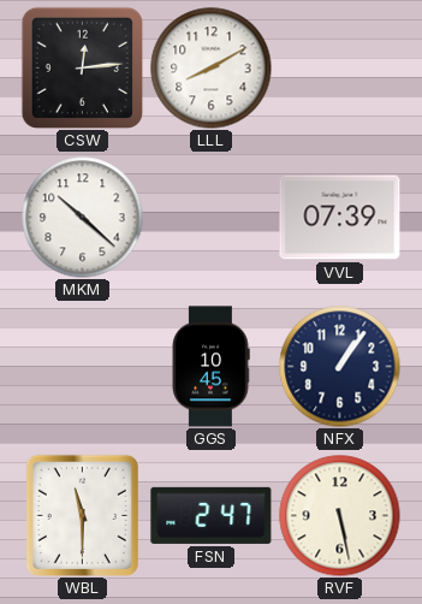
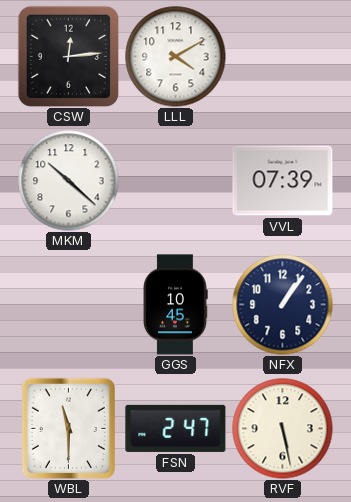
LLL: 8:10 -> 4:10 (176, 57)
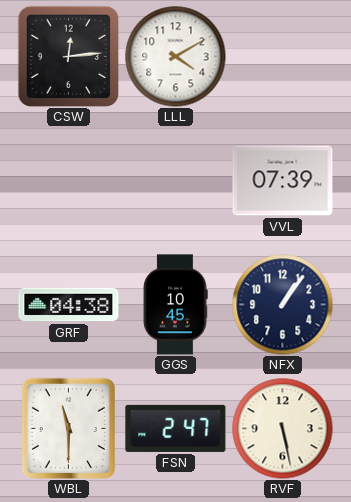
MKM: 10:22 -> none (69, 181)
GRF: none -> 04:38 (69, 305)
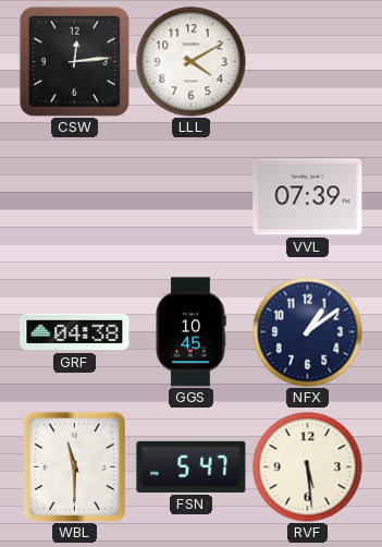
NFX: 1:06 -> 1:09 (308, 332)
FSN: 2:47 -> 5:47 (192, 466)
RVF: 5:28 -> 5:29 (308, 467)
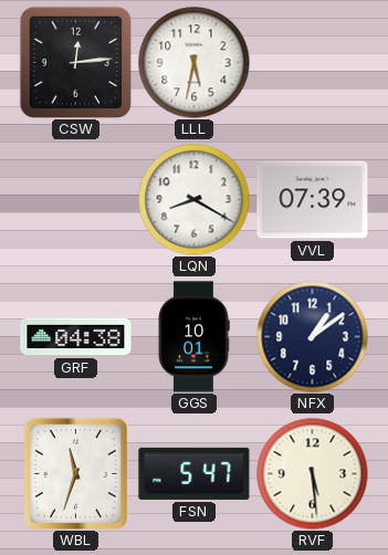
LLL: 4:10 -> 5:32 (195, 63)
LQN: none -> 8:20 (195, 200)
GGS: 10:45 -> 10:01 (193, 337)
WBL: 11:30 -> 11:33 (75, 473)
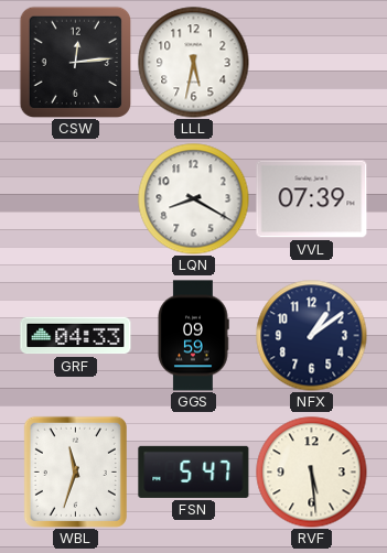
GRF: 04:38 -> 04:33 (76, 336)
GGS: 10:01 -> 09:59 (193, 336)
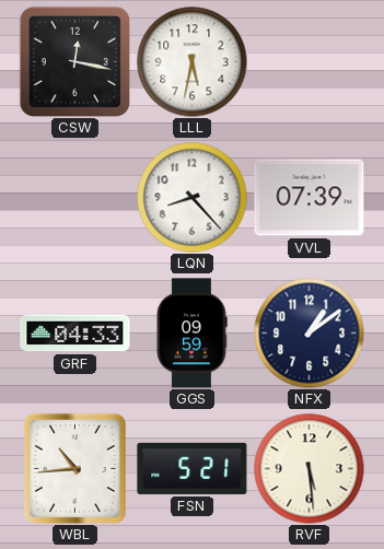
CSW: 12:14 -> 12:17 (74, 61)
LQN: 8:20 -> 8:23 (193, 198)
WBL: 11:33 -> 10:44 (74, 468)
FSN: 5:47 -> 5:21 (193, 468)
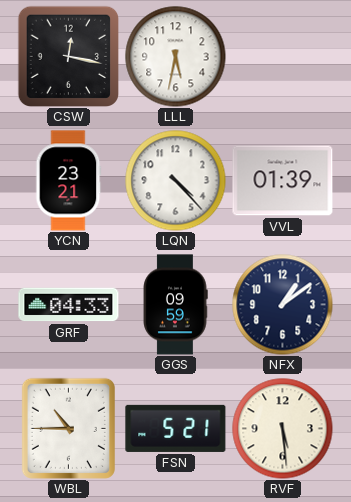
YCN: none -> 23:21 (69, 181)
LQN: 8:23 -> 4:23 (176, 181)
VVL: 07:39 -> 01:39 (283, 181)
WBL: 10:44 -> 10:45 (68, 428)
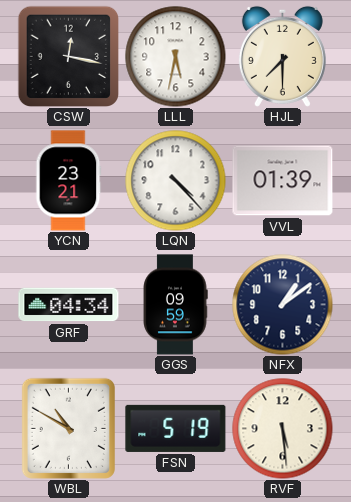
HJL: none -> 7:30 (282, 56)
GRF: 04:33 -> 04:34 (69, 305)
WBL: 10:45 -> 10:50 (68, 428)
FSN: 5:21 -> 5:19 (176, 428)
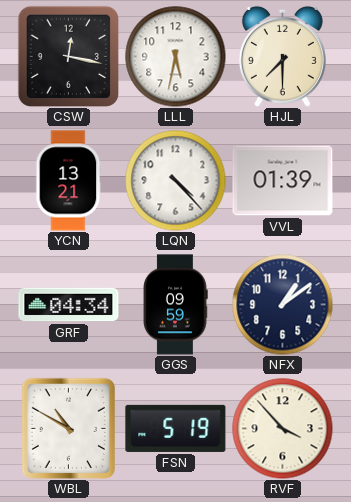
YCN: 23:21 -> 13:21 (69, 181)
RVF: 5:29 -> 3:53 (283, 429)
